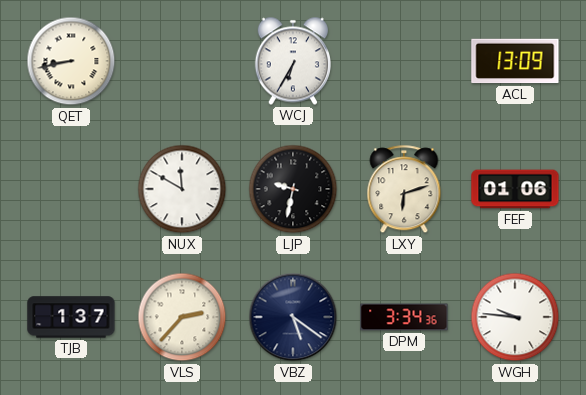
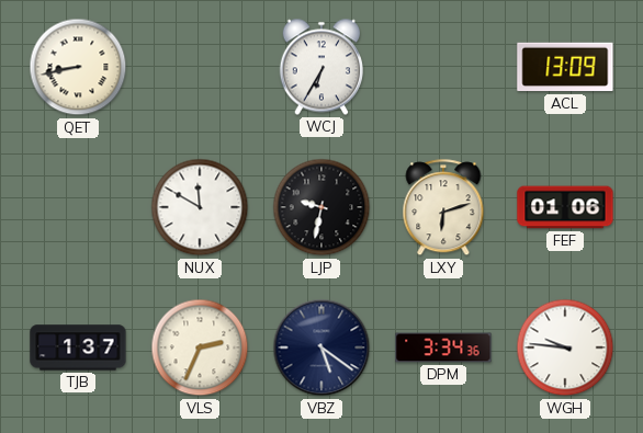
VLS: 2:37 -> 2:34 (200, 347)
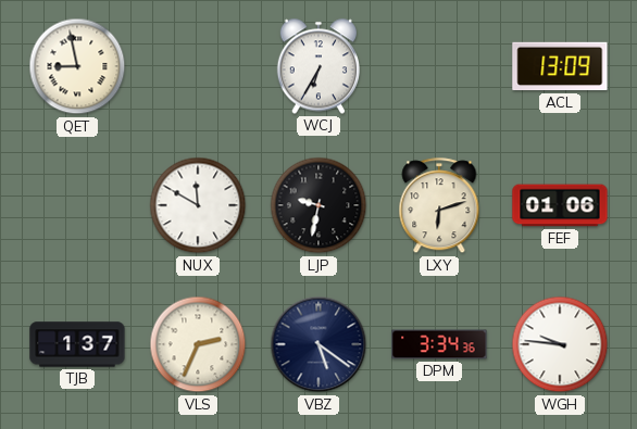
QET: 8:43 -> 8:58 (77, 66)
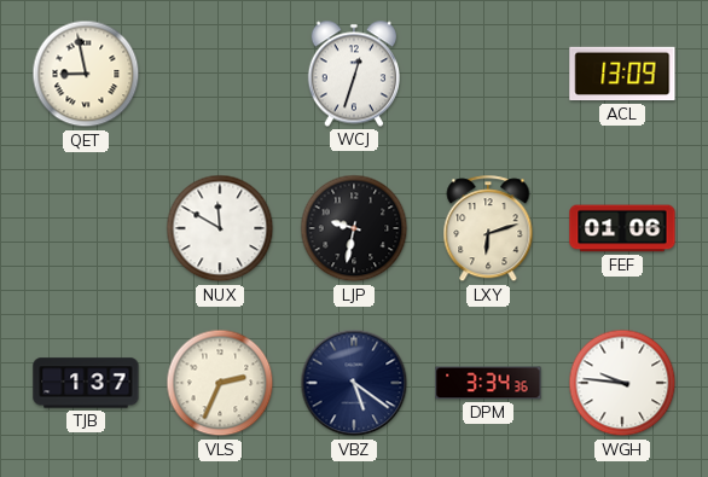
WCJ: 6:35 -> 12:33 (353, 74)
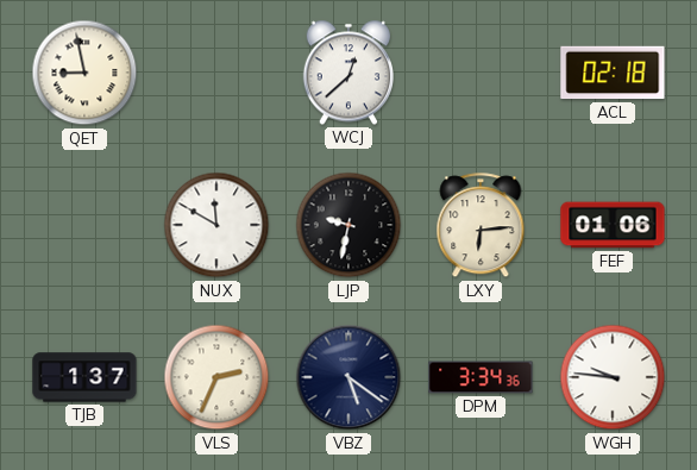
WCJ: 12:33 -> 12:38 (347, 73)
ACL: 13:09 -> 02:18 (613, 73)
LXY: 6:12 -> 6:14 (481, 226)
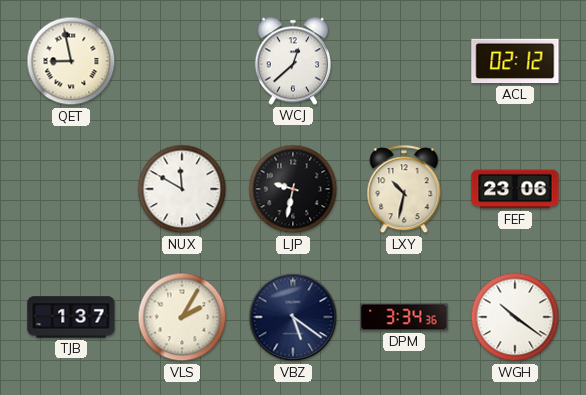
ACL: 02:18 -> 02:12 (515, 61)
LXY: 6:14 -> 10:32 (404, 190)
FEF: 01:06 -> 23:06 (515, 189)
VLS: 2:34 -> 2:05 (182, 317)
WGH: 9:46 -> 10:21 (515, 317)
